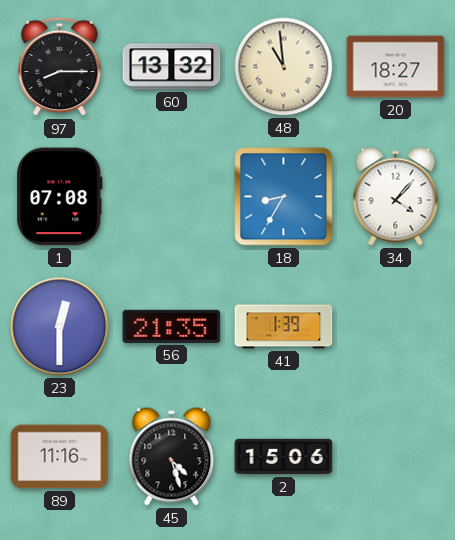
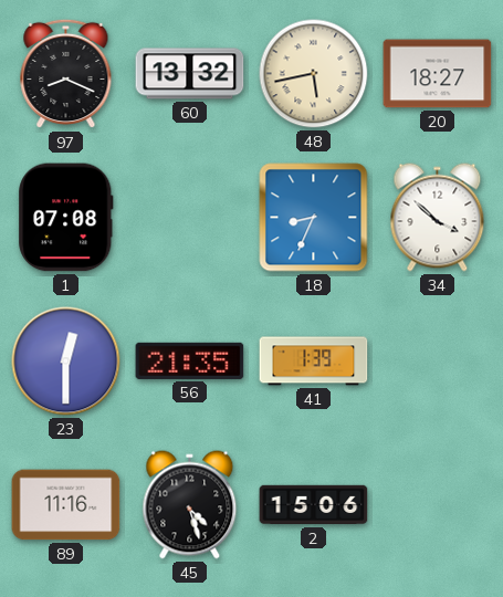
97: 8:15 -> 8:19 (66, 74)
48: 10:59 -> 5:43 (314, 74)
18: 8:35 -> 8:34 (314, 218)
34: 4:07 -> 3:52 (438, 218)
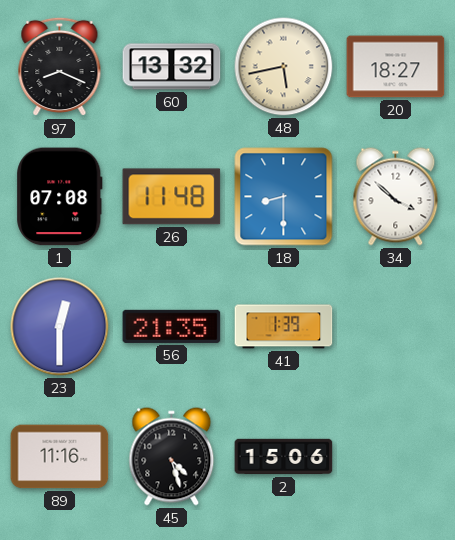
26: none -> 11:48 (172, 197)
18: 8:34 -> 8:30 (284, 197)
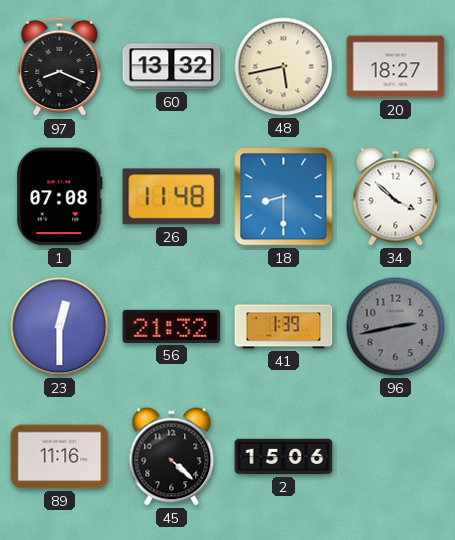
56: 21:35 -> 21:32 (172, 326)
96: none -> 2:43 (396, 327)
45: 4:27 -> 4:22 (172, 457)
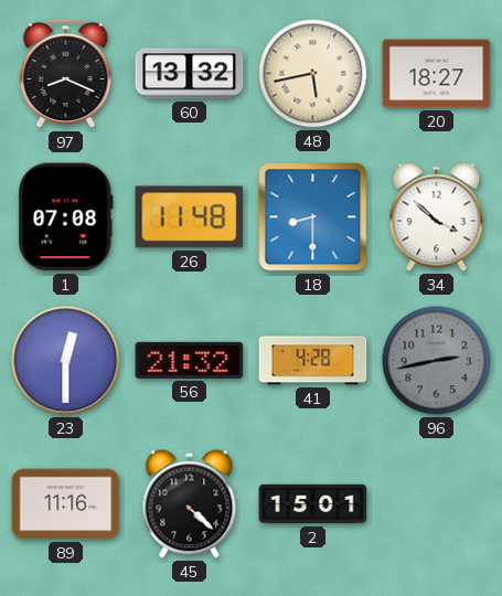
41: 1:39 -> 4:28 (313, 361)
2: 15:06 -> 15:01 (313, 504)
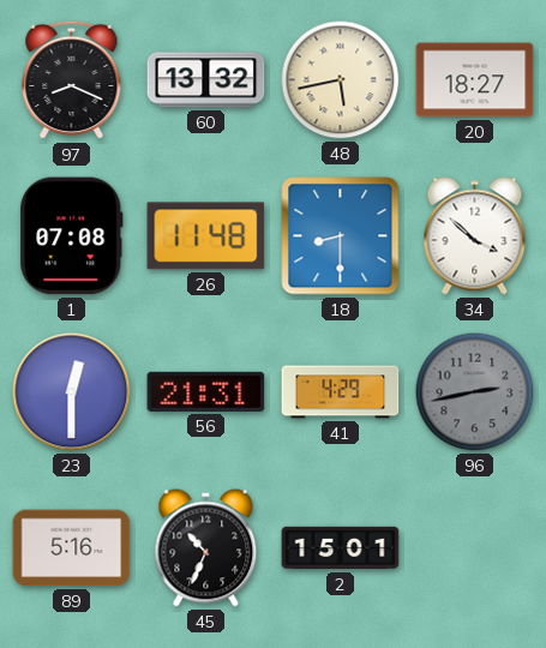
56: 21:32 -> 21:31 (206, 391)
41: 4:28 -> 4:29 (341, 392)
89: 11:16 -> 5:16 (72, 548)
45: 4:22 -> 10:34 (206, 548)
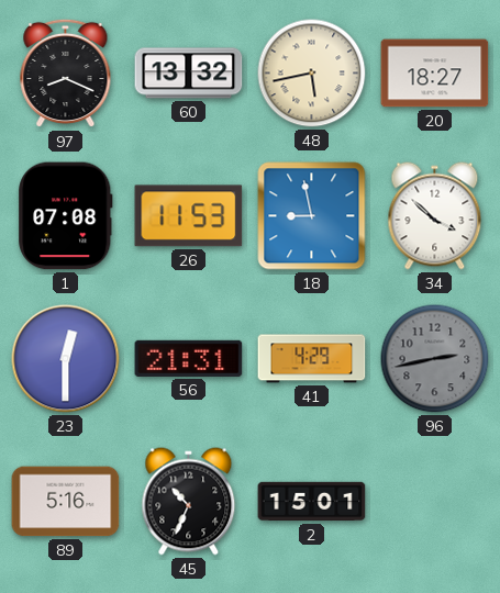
26: 11:48 -> 11:53 (189, 216)
18: 8:30 -> 8:58 (312, 216)
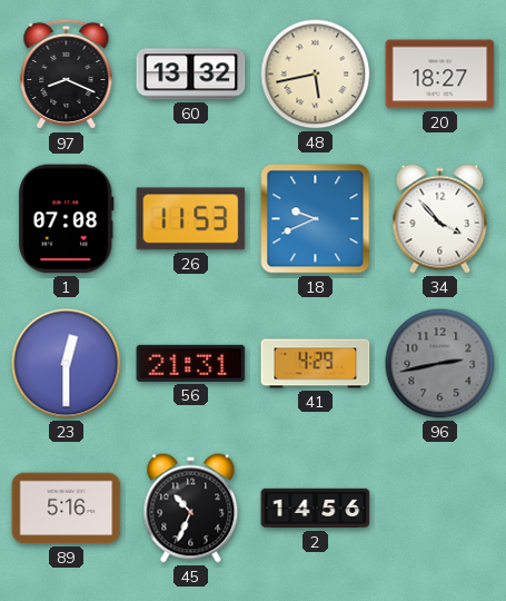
18: 8:58 -> 9:41 (316, 219)
34: 3:52 -> 3:53 (440, 219)
2: 15:01 -> 14:56 (316, 509)
